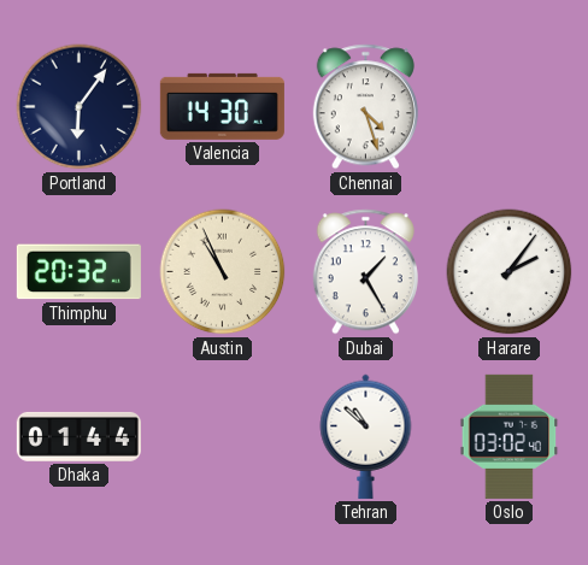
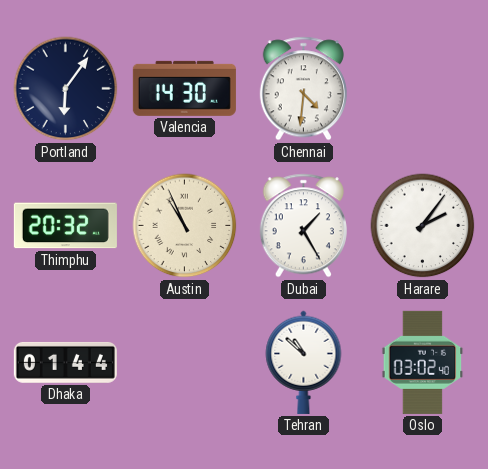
Chennai: 4:27 -> 4:31 (303, 89)
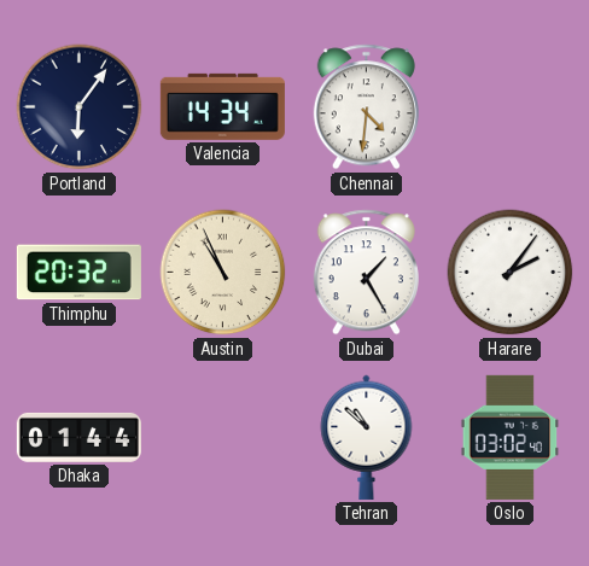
Valencia: 14:30 -> 14:34 (222, 106)
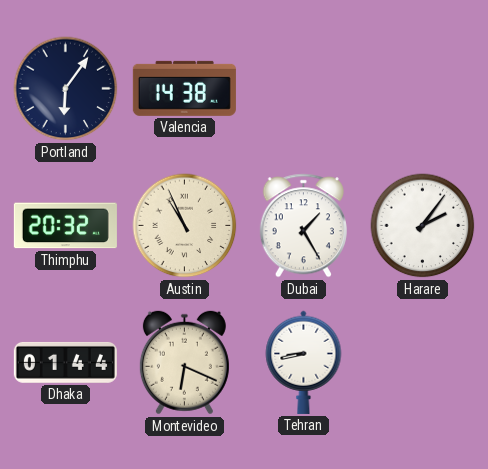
Valencia: 14:34 -> 14:38 (184, 88)
Chennai: 4:31 -> none (366, 107)
Montevideo: none -> 6:19 (184, 363)
Tehran: 10:52 -> 8:43 (304, 362)
Oslo: 03:02 -> none (511, 437)
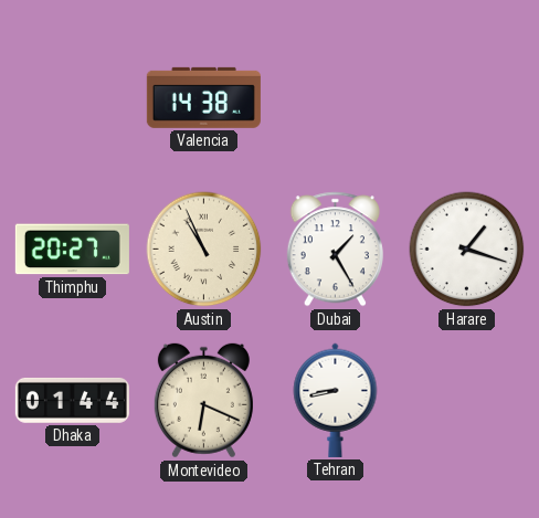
Portland: 6:06 -> none (66, 89)
Thimphu: 20:32 -> 20:27 (72, 250)
Harare: 2:06 -> 1:18 (467, 250)
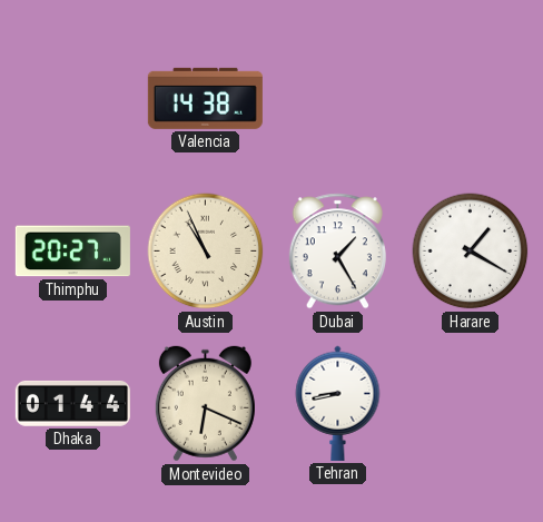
Harare: 1:18 -> 1:20 (471, 252)
